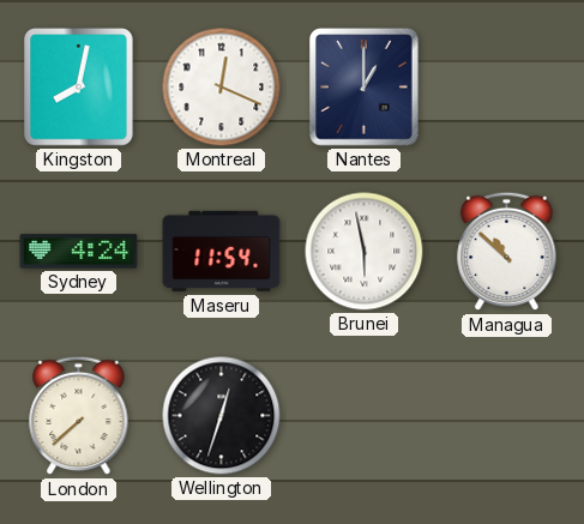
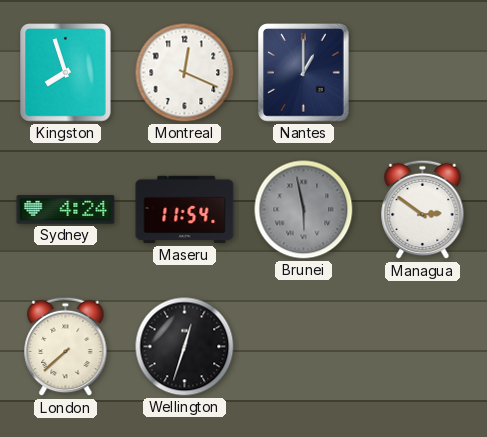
Kingston: 8:02 -> 7:57 (66, 73)
Brunei dial: white -> grey (304, 210)
Managua: 10:52 -> 2:51 (423, 210)
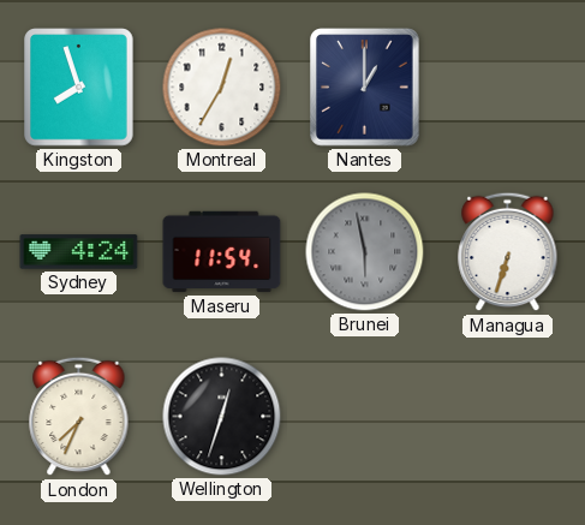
Montreal: 12:19 -> 12:35 (222, 88)
Managua: 2:51 -> 6:33 (508, 252)
London: 7:38 -> 7:34 (79, 417)
